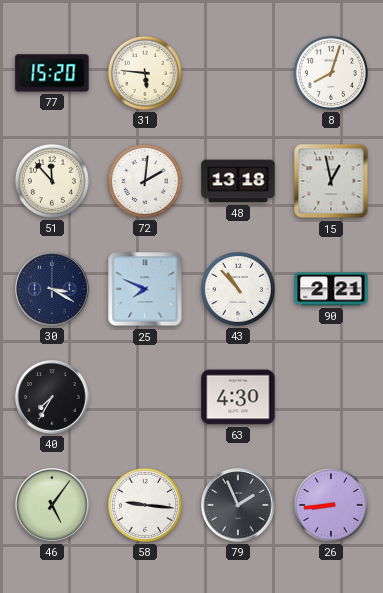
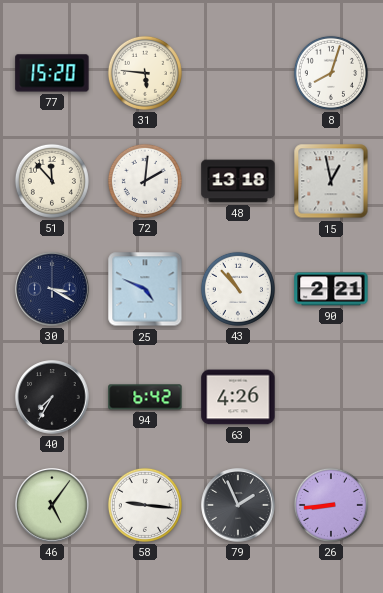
25: 7:49 -> 4:49 (145, 289)
94: none -> 6:42 (145, 397)
63: 4:30 -> 4:26 (238, 397)
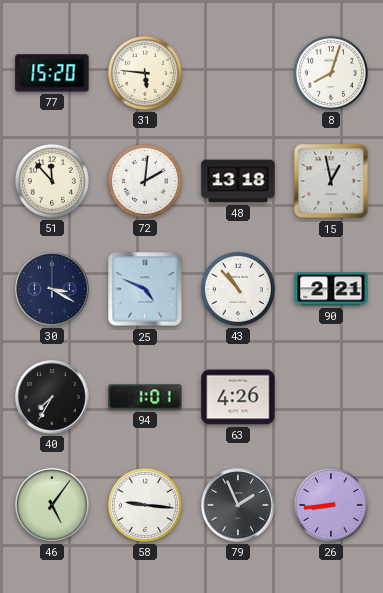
94: 6:42 -> 1:01 (145, 397)
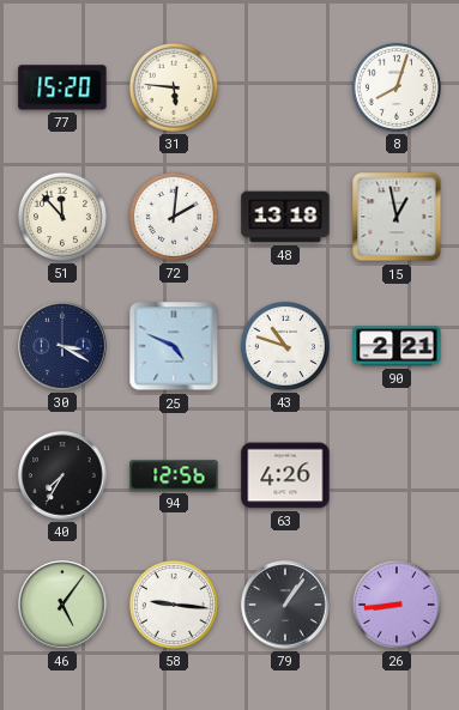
43: 10:53 -> 10:48 (285, 346)
94: 1:01 -> 12:56 (174, 475)
79: 1:56 -> 1:06 (285, 605)
